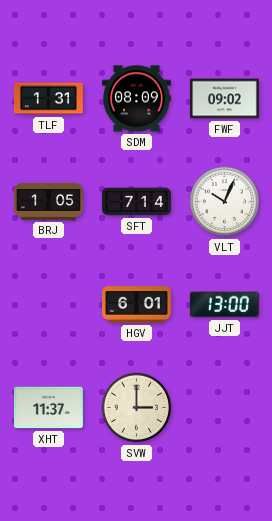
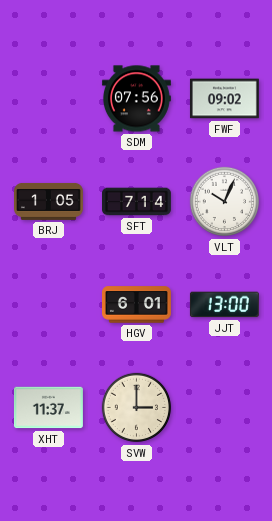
TLF: 1:31 -> none (48, 99)
SDM: 08:09 -> 07:56 (136, 99)
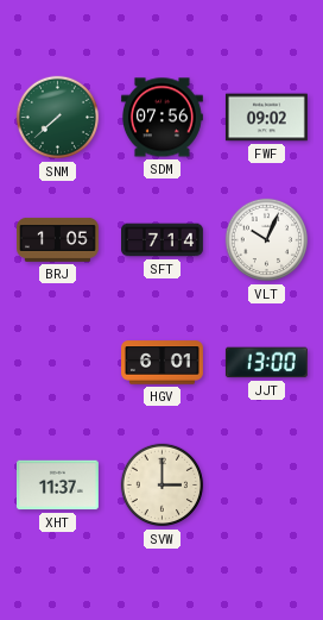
SNM: none -> 7:38 (58, 118)
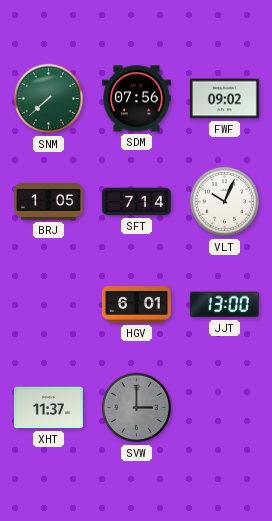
SVW dial: cream -> grey (137, 408)
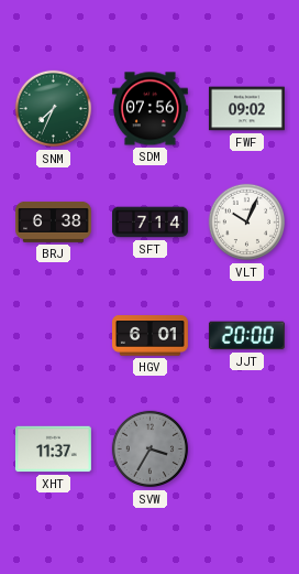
SNM: 7:38 -> 7:34 (54, 109)
BRJ: 1:05 -> 6:38 (54, 221)
JJT: 13:00 -> 20:00 (246, 336)
SVW: 3:00 -> 3:35 (151, 450)
